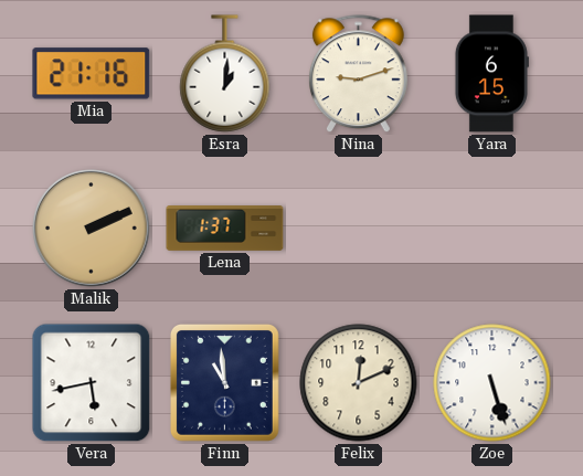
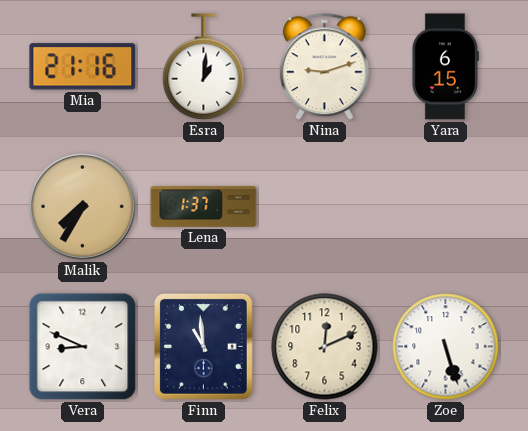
Malik: 2:11 -> 7:35 (83, 207)
Vera: 5:43 -> 8:49 (83, 347)
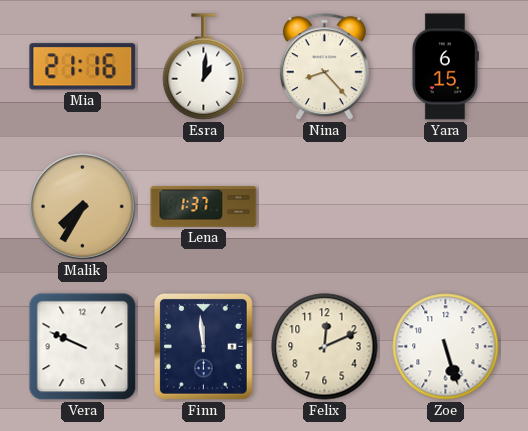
Nina: 9:12 -> 8:23 (324, 67)
Vera: 8:49 -> 9:49 (83, 347)
Finn: 10:59 -> 11:59 (203, 346)
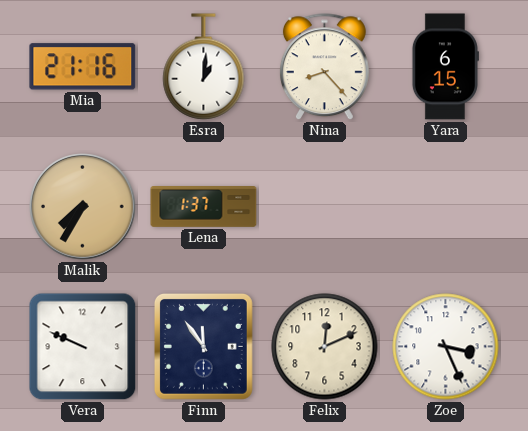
Finn: 11:59 -> 11:54 (203, 346)
Zoe: 5:27 -> 3:26 (446, 347)
